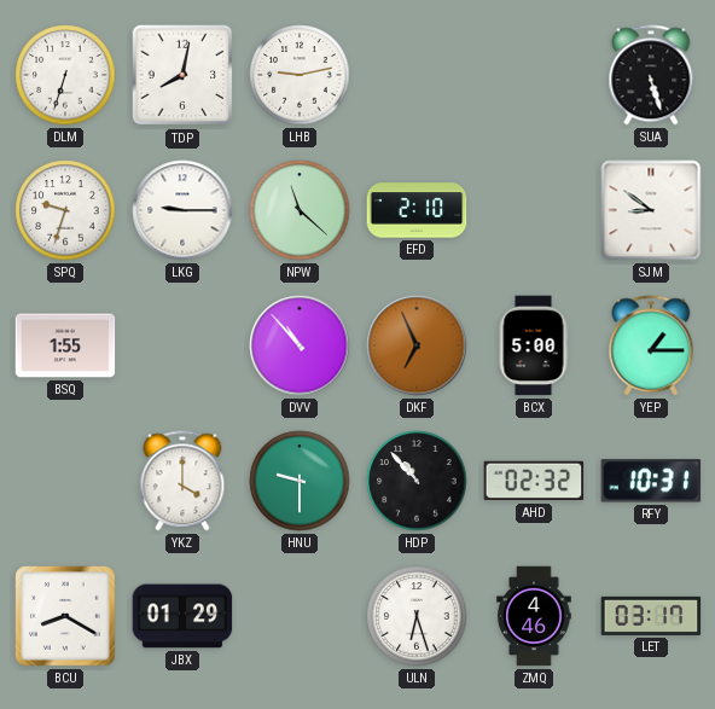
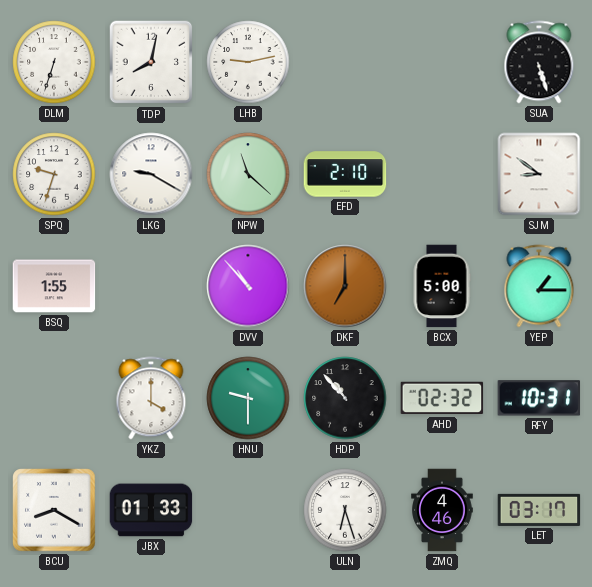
LKG: 9:15 -> 9:20 (151, 174)
DKF: 6:56 -> 7:00 (345, 286)
JBX: 01:29 -> 01:33 (151, 510)
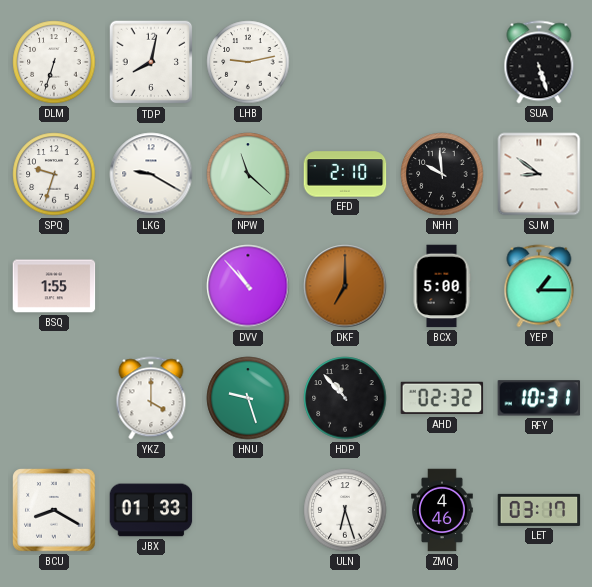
NHH: none -> 9:59 (442, 174)
HNU: 9:30 -> 9:27 (248, 398)
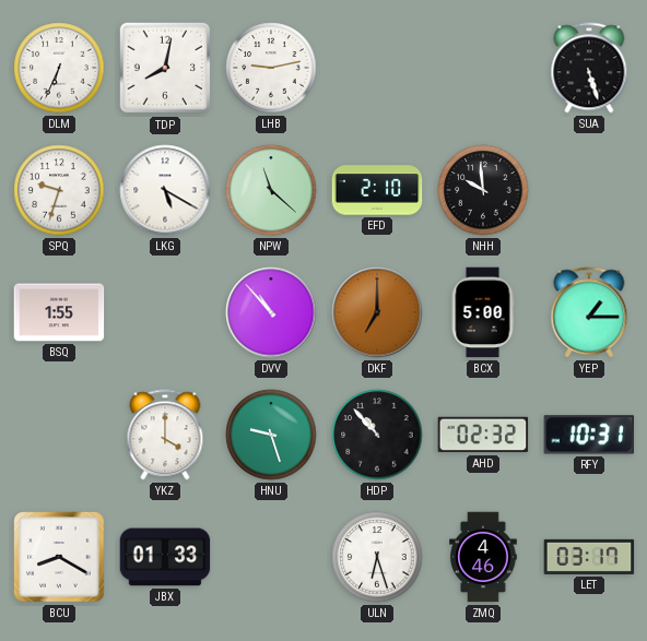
DLM: 6:33 -> 6:34 (59, 68)
LKG: 9:20 -> 5:20 (165, 190)
SJM: 8:51 -> none (539, 174)
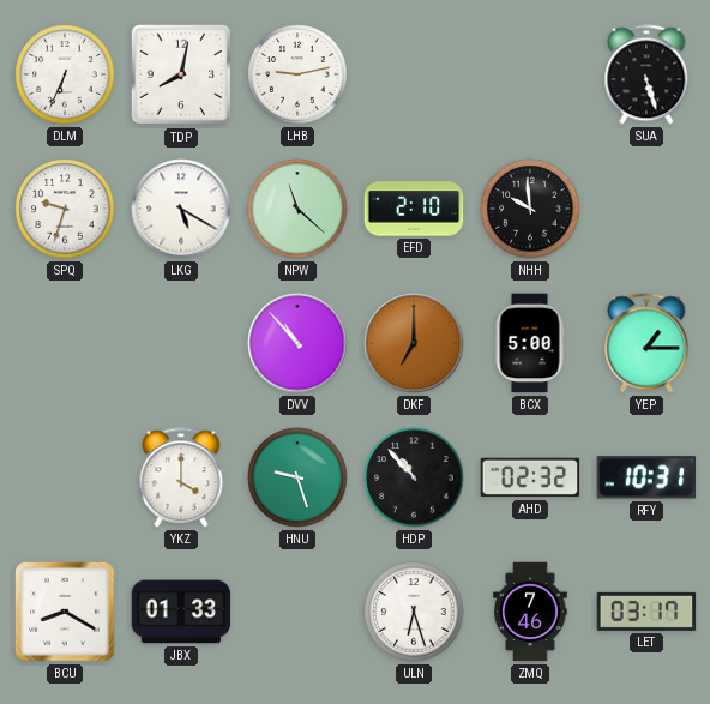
BSQ: 1:55 -> none (59, 312)
ZMQ: 4:46 -> 7:46 (530, 612)
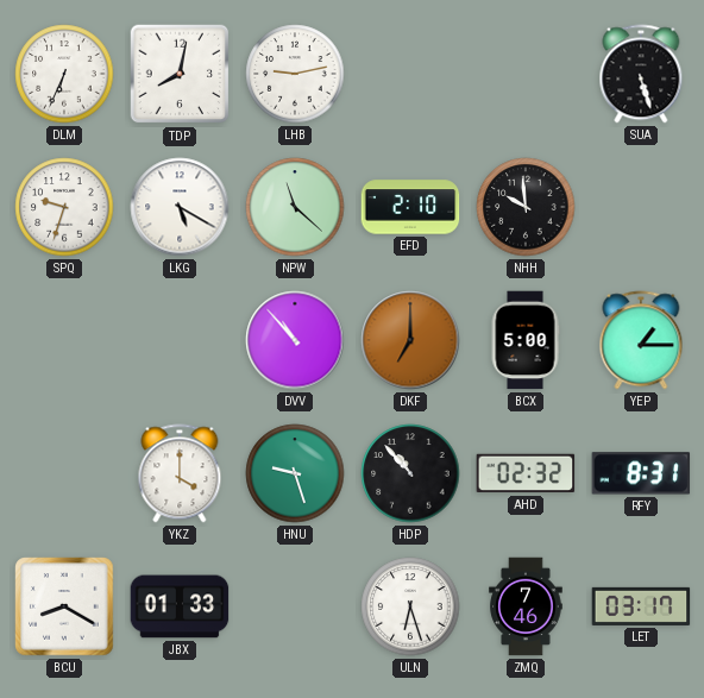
RFY: 10:31 -> 8:31 (641, 473)
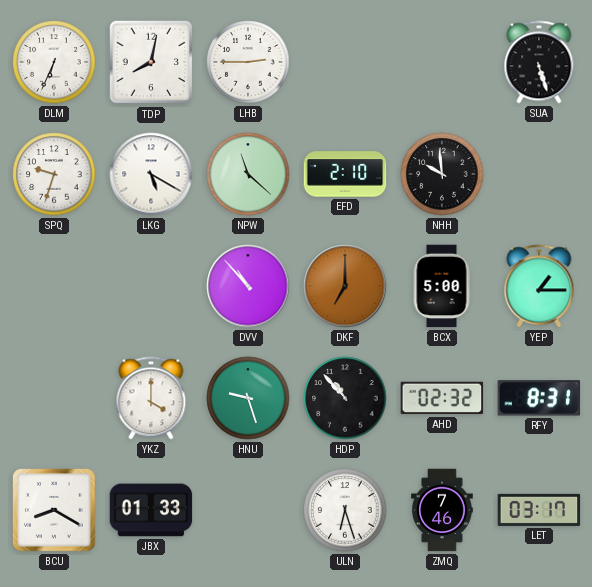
LHB: 9:13 -> 2:45 (248, 62)
